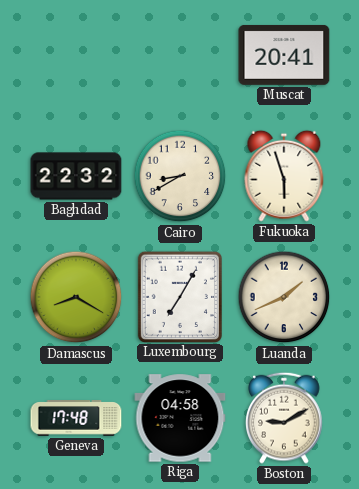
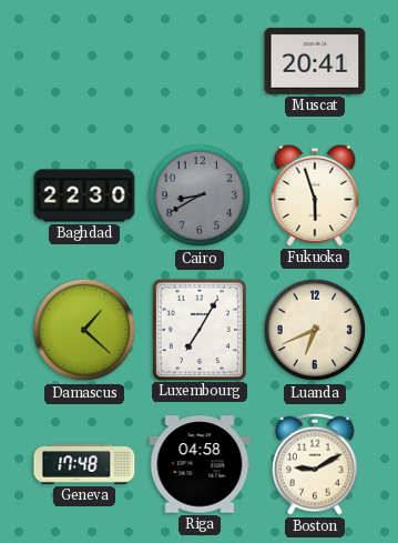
Baghdad: 22:32 -> 22:30 (84, 195)
Cairo dial: cream -> grey (200, 195)
Damascus: 8:20 -> 1:22 (84, 330)
Luanda: 1:41 -> 6:41 (315, 330)
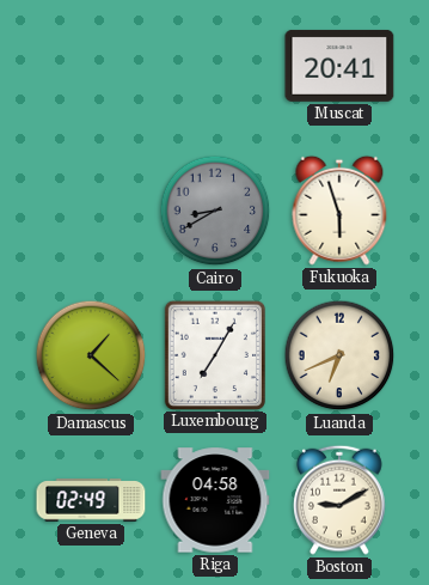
Baghdad: 22:30 -> none (84, 195)
Geneva: 17:48 -> 02:49 (91, 500)
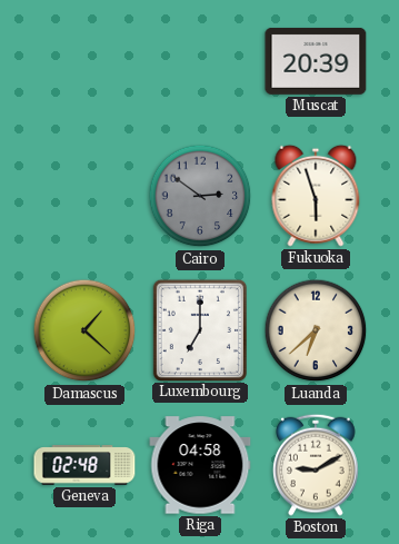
Muscat: 20:41 -> 20:39 (316, 61)
Cairo: 8:40 -> 2:51 (200, 196)
Luxembourg: 7:05 -> 7:00 (199, 329)
Luanda: 6:41 -> 6:38 (316, 330)
Geneva: 02:49 -> 02:48 (84, 465)
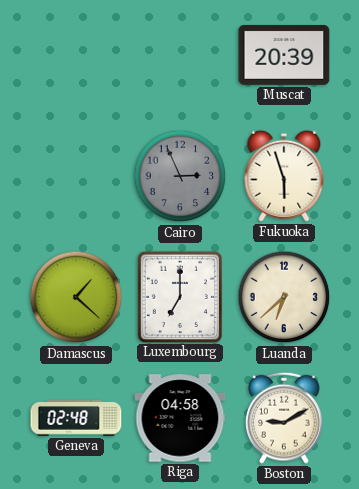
Cairo: 2:51 -> 2:56 (180, 176)
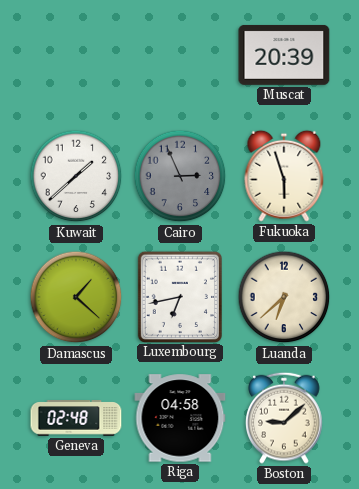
Kuwait: none -> 1:38 (76, 176)
Luxembourg: 7:00 -> 6:43 (179, 296)
Boston: 9:10 -> 9:08 (284, 418)
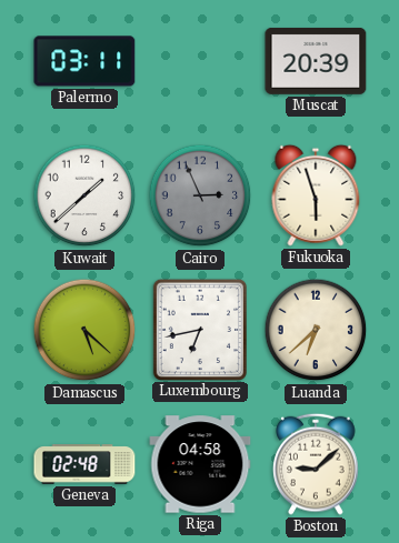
Palermo: none -> 03:11 (84, 61)
Damascus: 1:22 -> 5:22 (84, 330)
